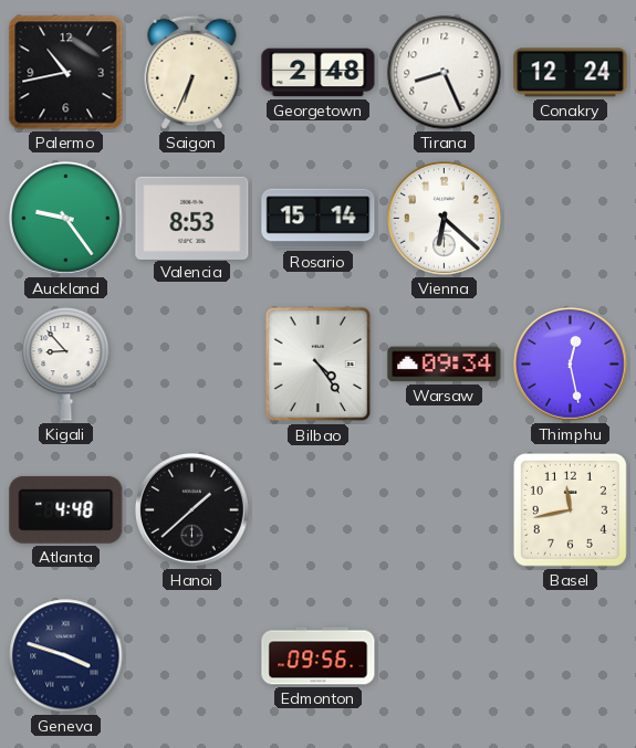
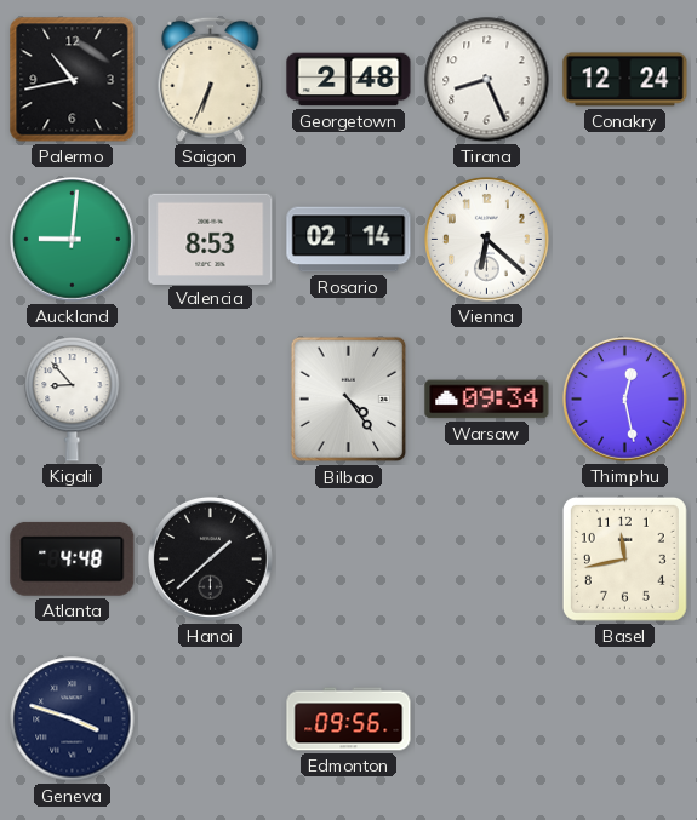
Auckland: 9:24 -> 9:01 (73, 240)
Rosario: 15:14 -> 02:14 (349, 240)
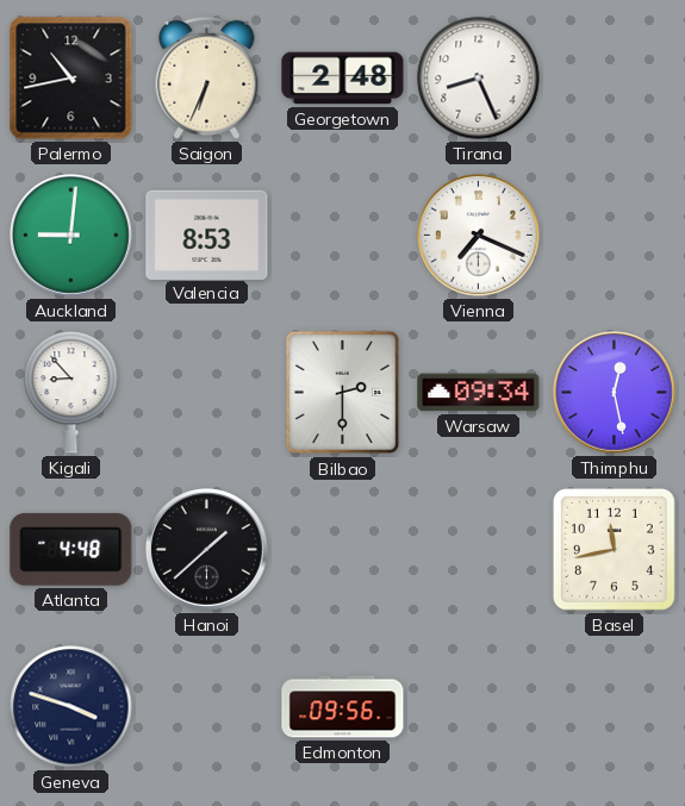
Conakry: 12:24 -> none (625, 80)
Rosario: 02:14 -> none (349, 240)
Vienna: 6:22 -> 7:19 (479, 236)
Bilbao: 4:24 -> 2:30 (343, 393)
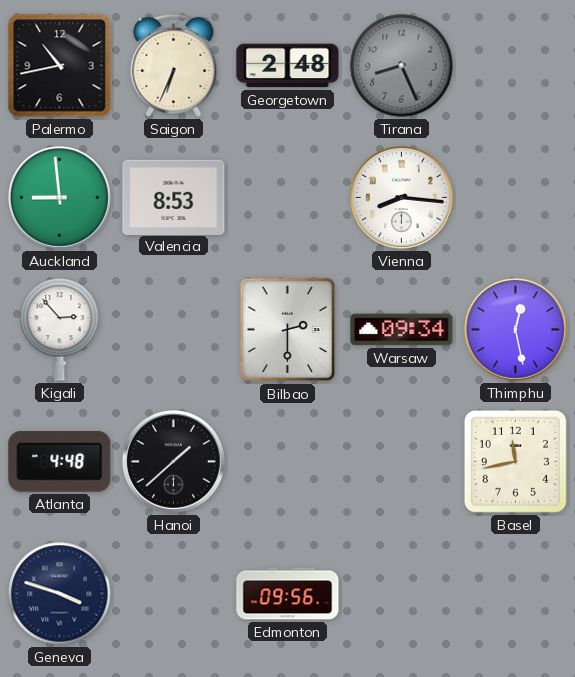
Tirana dial: white -> grey (402, 66)
Auckland: 9:01 -> 8:59 (60, 198)
Vienna: 7:19 -> 8:16 (402, 198)
Kigali: 8:53 -> 2:53 (60, 330)
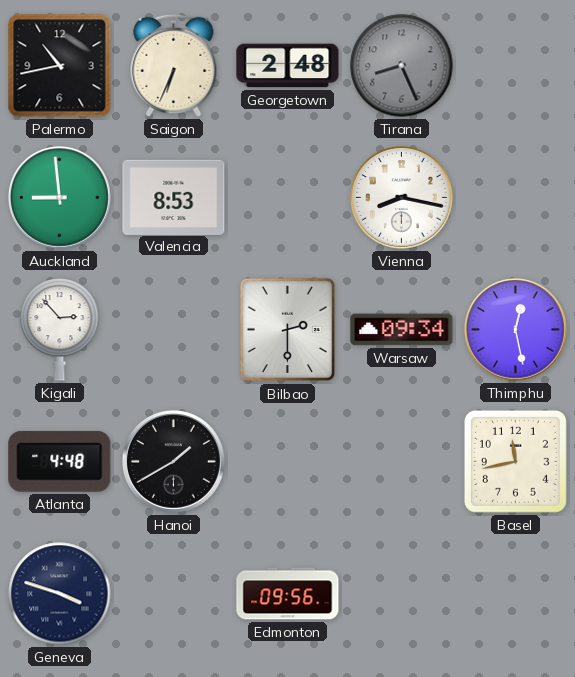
Vienna: 8:16 -> 8:17 (402, 198)
Hanoi: 1:38 -> 1:40 (174, 462)
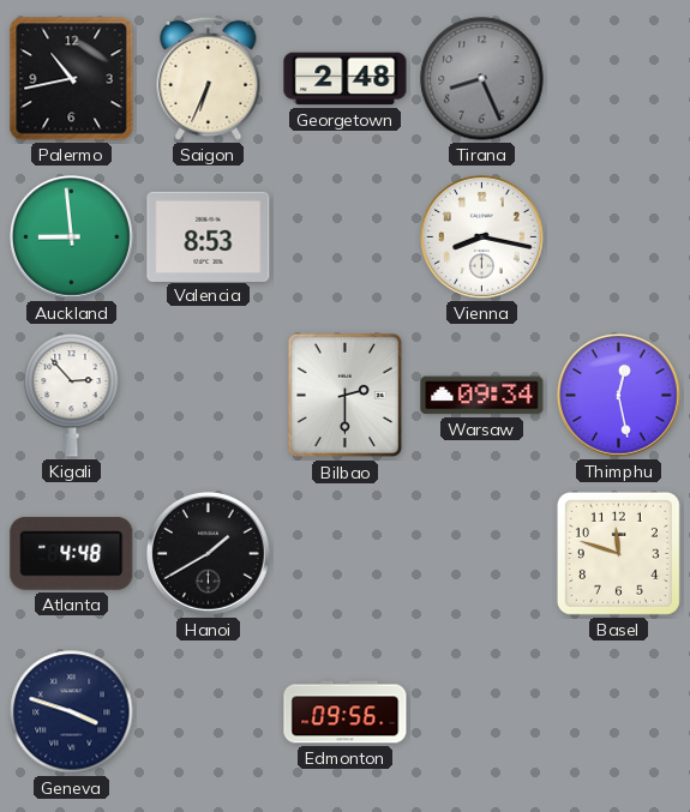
Basel: 11:43 -> 11:48 (618, 553)
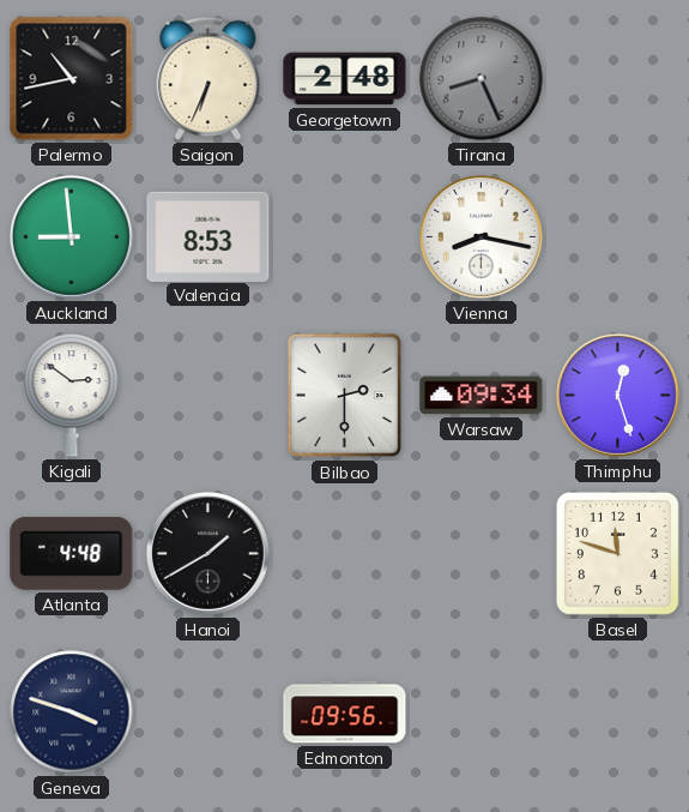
Kigali: 2:53 -> 2:51 (72, 396)
Thimphu: 12:28 -> 12:27 (618, 396)
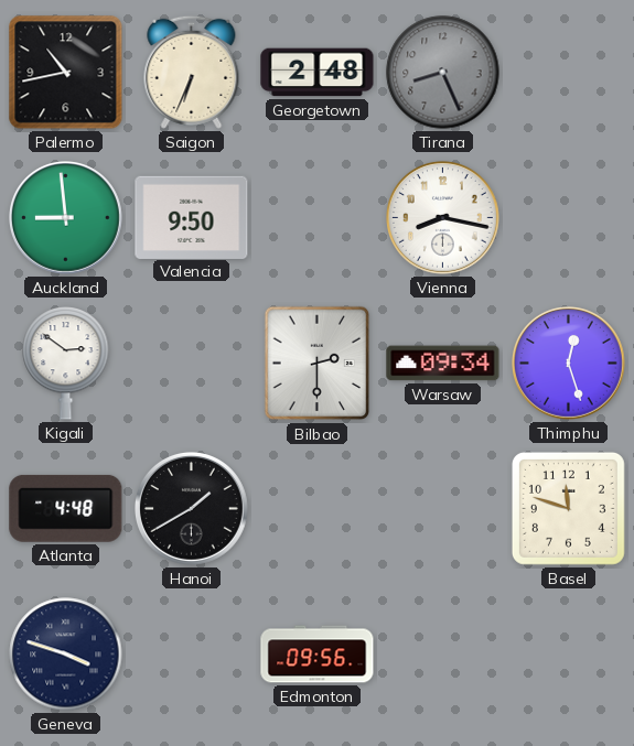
Valencia: 8:53 -> 9:50 (192, 217)
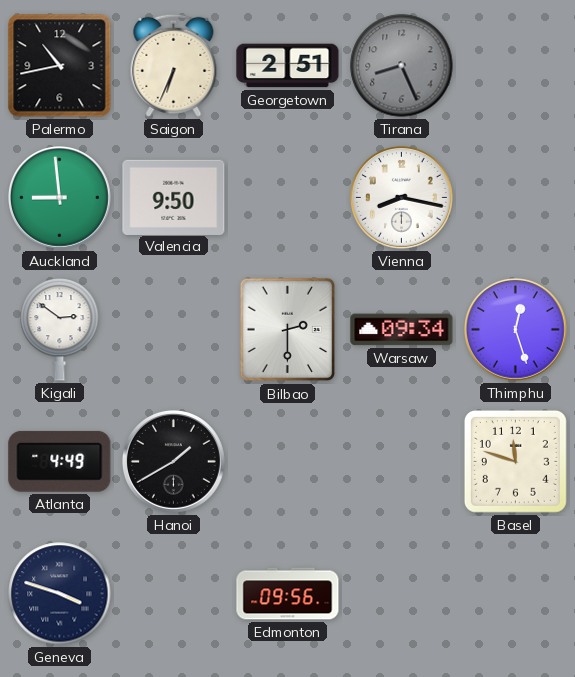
Georgetown: 2:48 -> 2:51 (288, 66)
Atlanta: 4:48 -> 4:49 (60, 461)
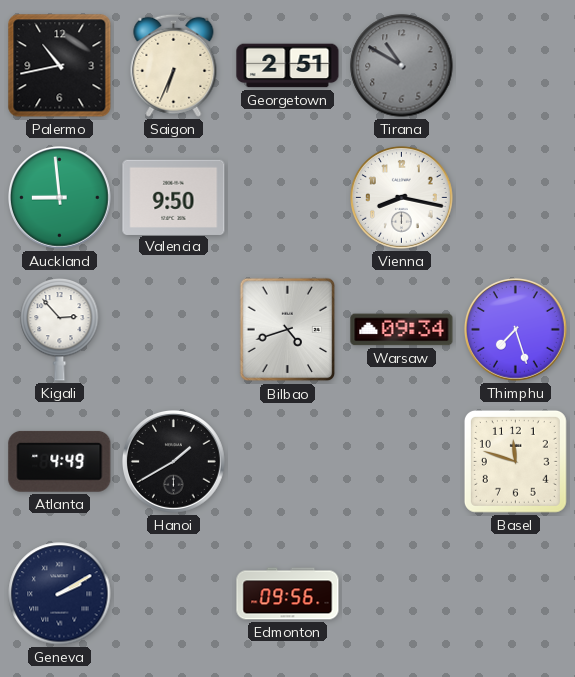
Tirana: 8:26 -> 10:50 (402, 66)
Kigali: 2:51 -> 2:53 (60, 330)
Bilbao: 2:30 -> 4:42 (288, 330)
Thimphu: 12:27 -> 7:27 (516, 330)
Geneva: 3:48 -> 2:10 (60, 594)
